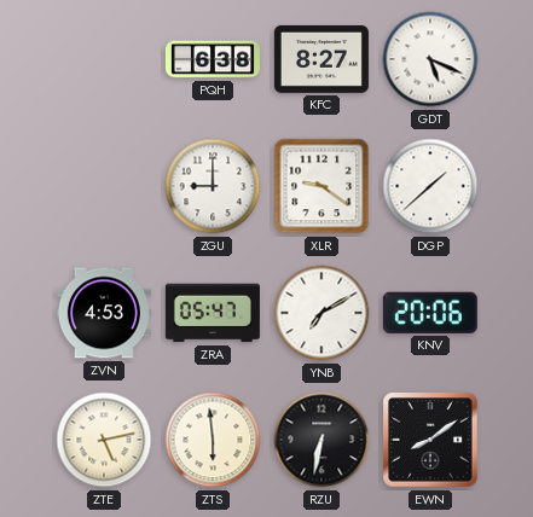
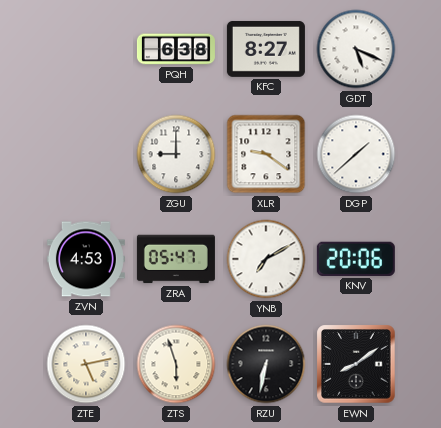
ZTS: 5:59 -> 5:57 (176, 364)
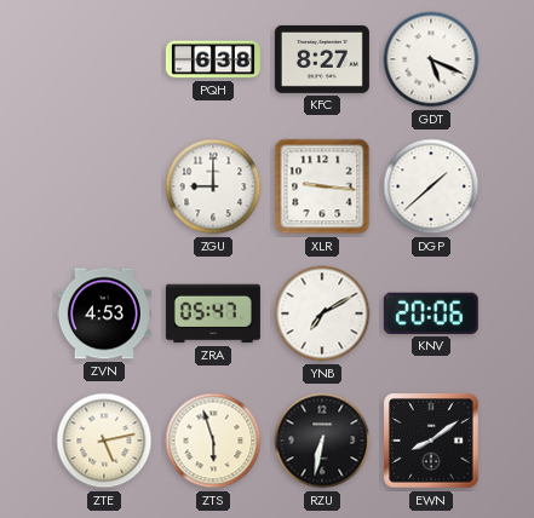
XLR: 9:21 -> 9:16 (322, 186)
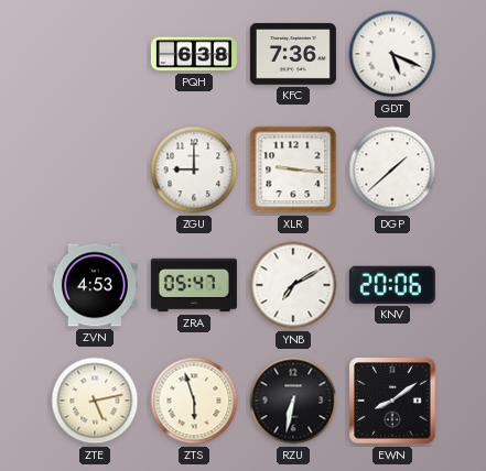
KFC: 8:27 -> 7:36 (293, 54)
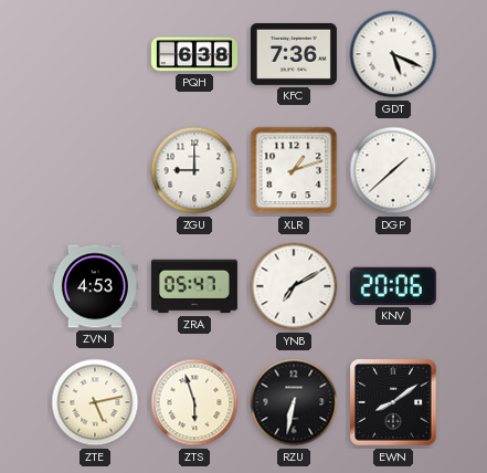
XLR: 9:16 -> 1:12 (294, 170)
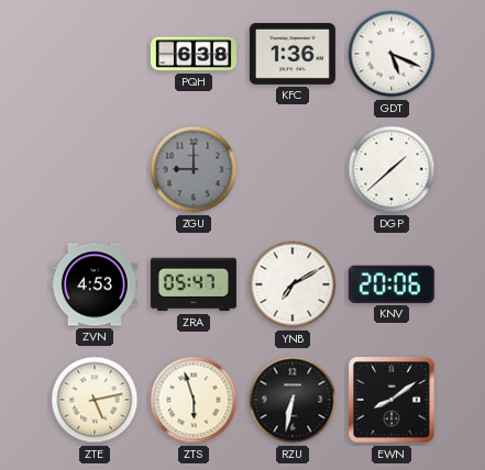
KFC: 7:36 -> 1:36 (293, 54)
ZGU dial: white -> grey (194, 169)
XLR: 1:12 -> none (294, 170)
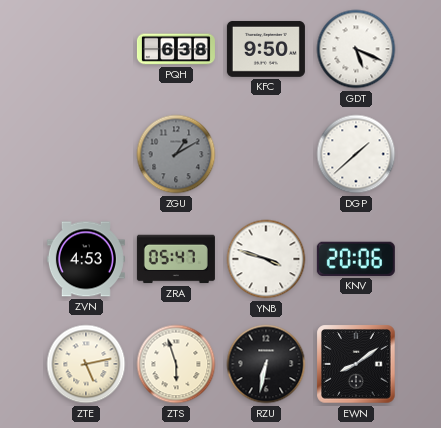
KFC: 1:36 -> 9:50 (266, 49)
ZGU: 9:00 -> 1:10 (176, 154)
YNB: 7:10 -> 3:48 (266, 259)
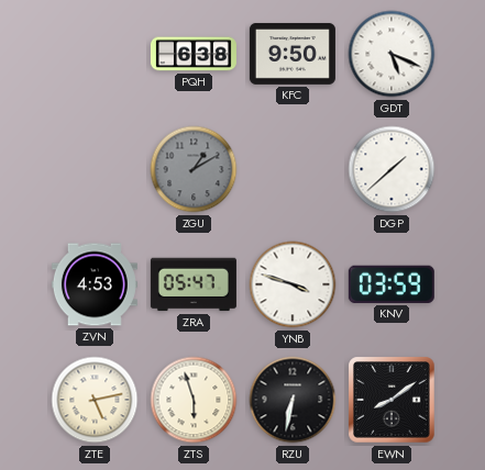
KNV: 20:06 -> 03:59 (392, 284)
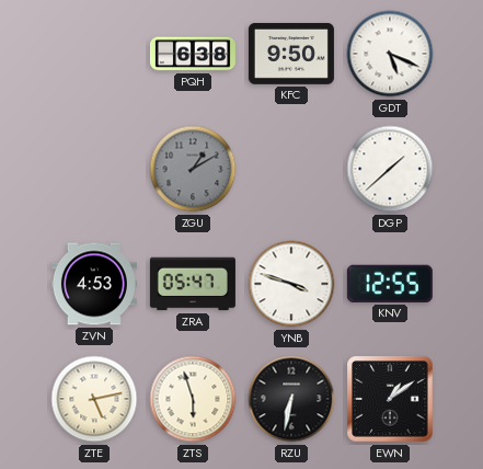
KNV: 03:59 -> 12:55 (390, 284)
EWN: 8:09 -> 1:09 (390, 399)
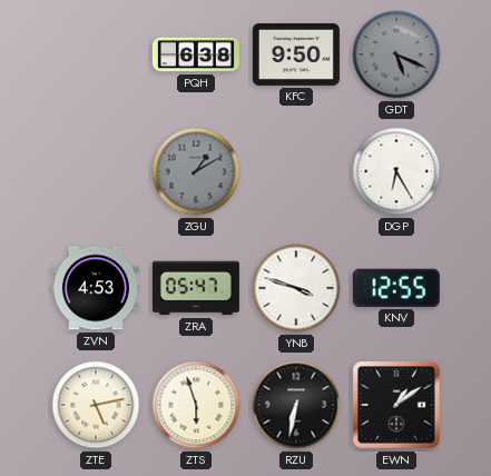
GDT dial: white -> grey (396, 54)
DGP: 1:38 -> 6:25 (396, 171)
